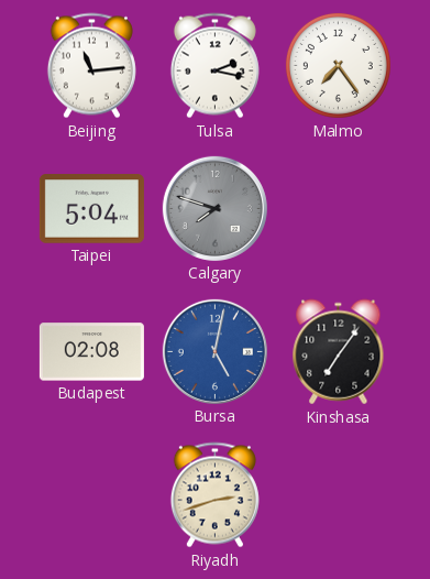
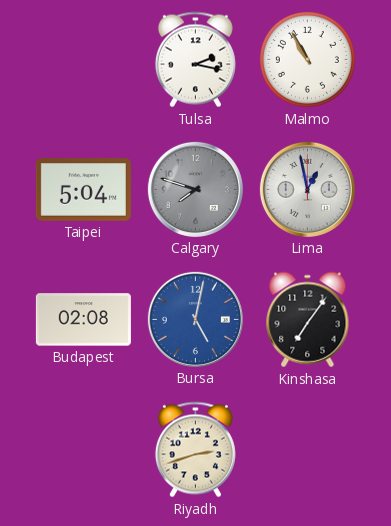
Beijing: 11:14 -> none (91, 66)
Malmo: 7:24 -> 10:55 (307, 59)
Lima: none -> 12:58 (307, 189)
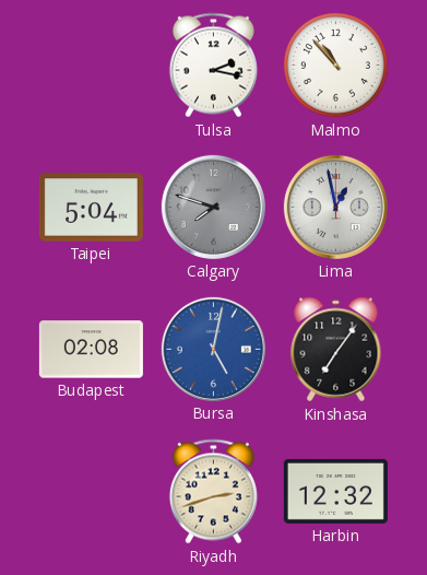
Malmo: 10:55 -> 10:53 (335, 64)
Harbin: none -> 12:32 (335, 491)
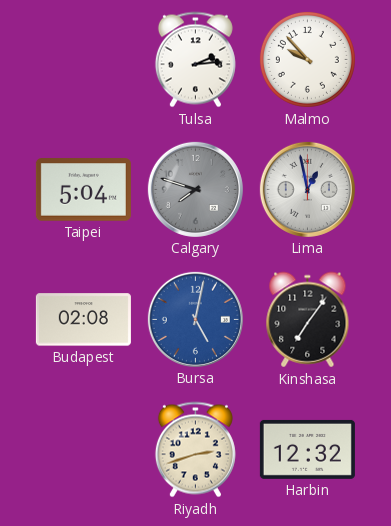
Tulsa: 2:17 -> 2:14 (195, 60)
Malmo: 10:53 -> 9:53 (307, 59)
